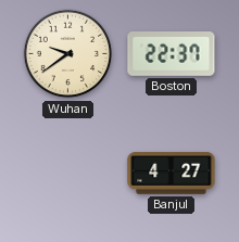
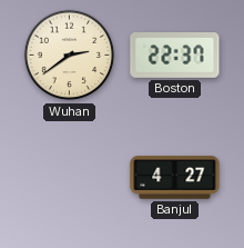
Wuhan: 9:39 -> 2:39 (70, 56)
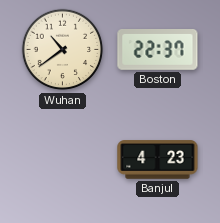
Wuhan: 2:39 -> 10:39 (63, 50)
Banjul: 4:27 -> 4:23 (158, 160)
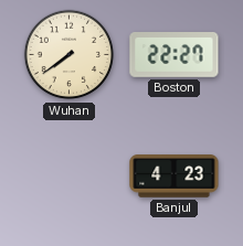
Wuhan: 10:39 -> 7:39 (70, 55)
Boston: 22:37 -> 22:27 (175, 55)
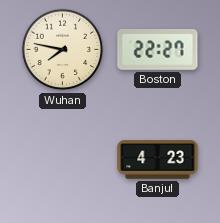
Wuhan: 7:39 -> 7:47 (63, 50)
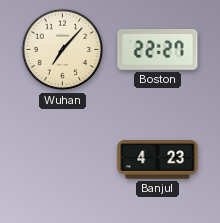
Wuhan: 7:47 -> 7:07 (63, 50)
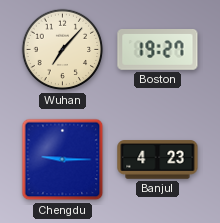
Boston: 22:27 -> 19:27 (158, 50)
Chengdu: none -> 9:15 (63, 160)
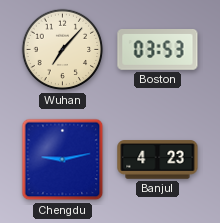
Boston: 19:27 -> 03:53 (158, 50)
Chengdu: 9:15 -> 9:13 (63, 160)
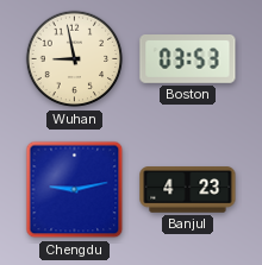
Wuhan: 7:07 -> 8:58 (75, 59)
